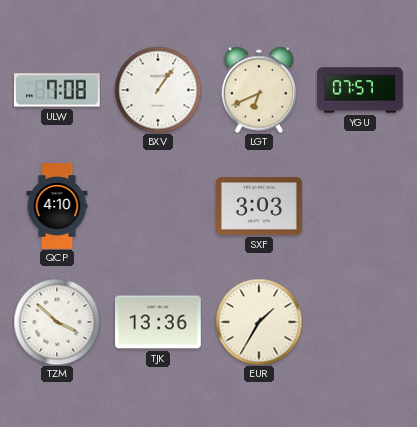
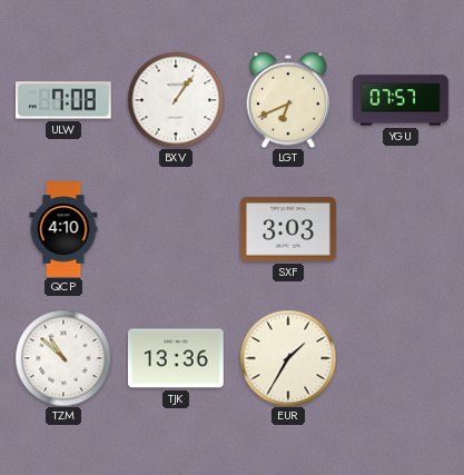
TZM: 3:52 -> 10:52 (63, 358)
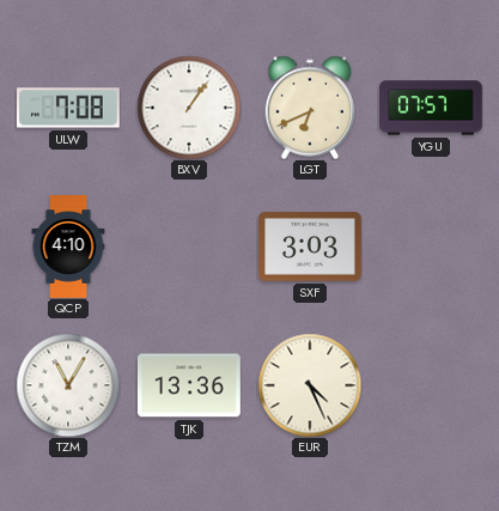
TZM: 10:52 -> 11:05 (68, 385)
EUR: 1:35 -> 4:26 (310, 385)
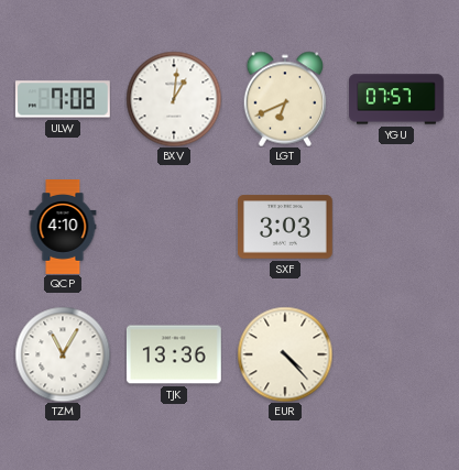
BXV: 1:06 -> 1:01 (174, 99)
EUR: 4:26 -> 4:23 (285, 354)
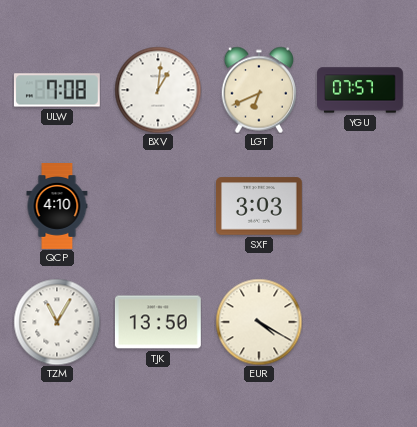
TJK: 13:36 -> 13:50 (158, 322)
EUR: 4:23 -> 4:20 (259, 322)
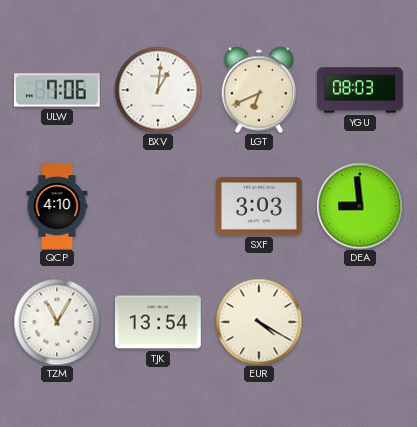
ULW: 7:08 -> 7:06 (57, 90)
YGU: 07:57 -> 08:03 (360, 90)
DEA: none -> 8:59 (360, 206)
TJK: 13:50 -> 13:54 (158, 322)
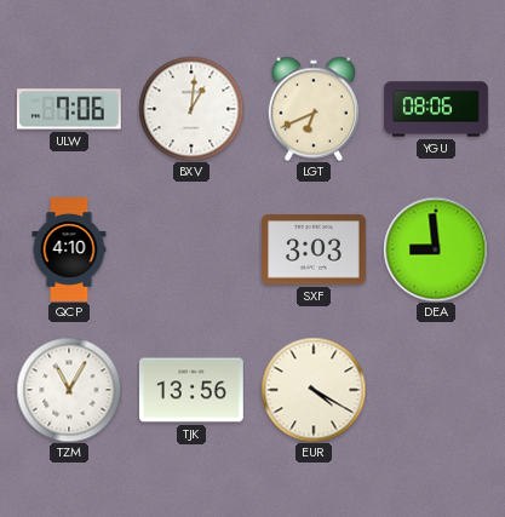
YGU: 08:03 -> 08:06 (436, 109)
TJK: 13:54 -> 13:56 (191, 390)
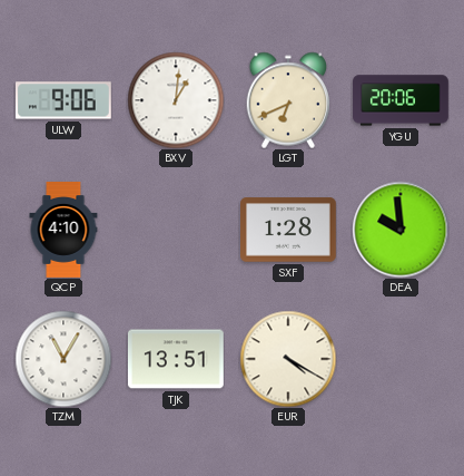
ULW: 7:06 -> 9:06 (63, 100)
YGU: 08:06 -> 20:06 (401, 100)
SXF: 3:03 -> 1:28 (289, 230)
DEA: 8:59 -> 9:59 (401, 230)
TJK: 13:56 -> 13:51 (176, 359)
